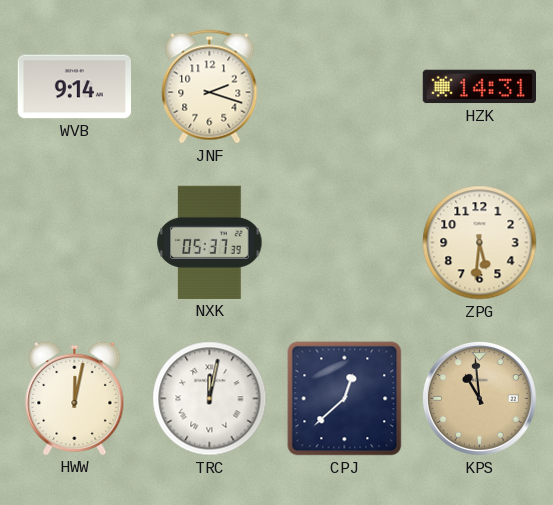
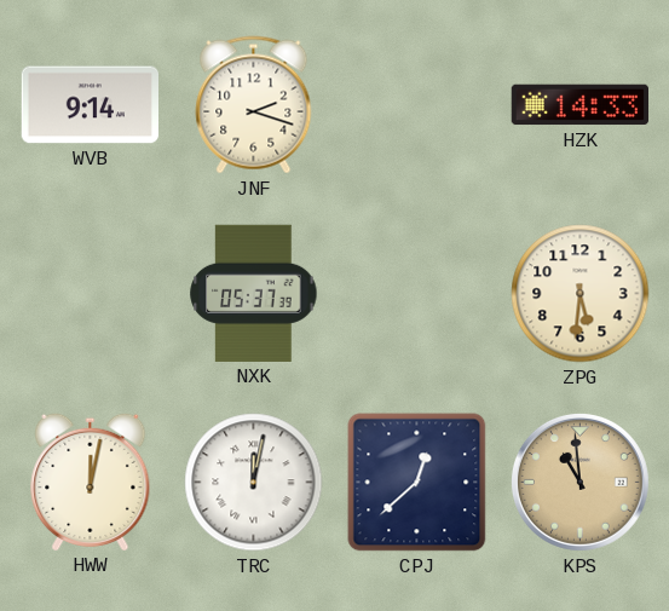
HZK: 14:31 -> 14:33 (579, 105)
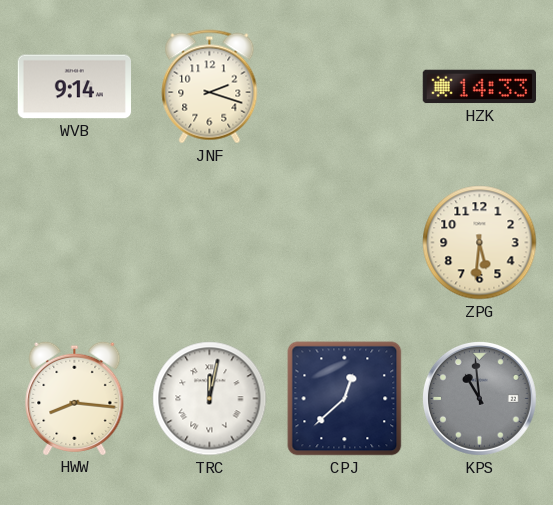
NXK: 05:37 -> none (254, 293)
HWW: 12:02 -> 8:16 (75, 398)
KPS dial: champagne -> grey (479, 398)
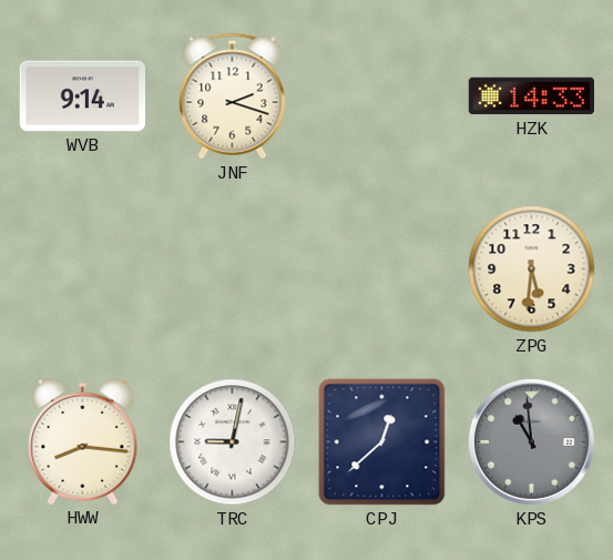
TRC: 12:02 -> 9:02 (233, 442)
